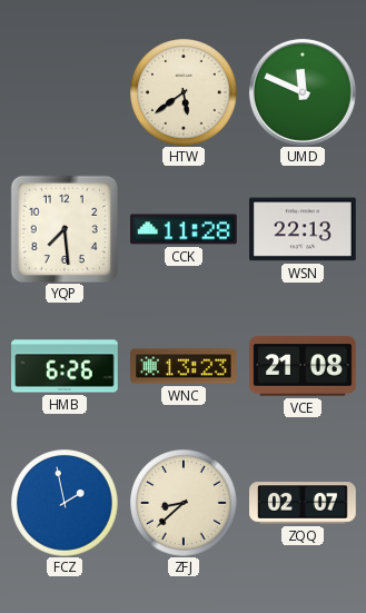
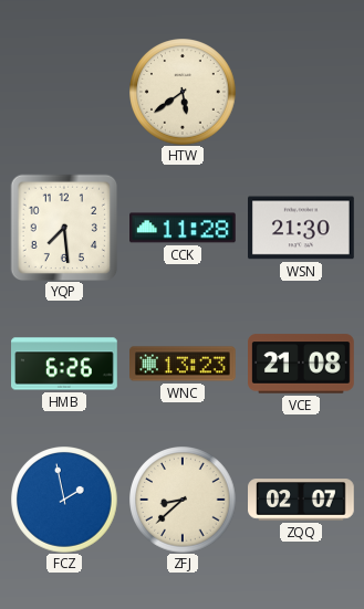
UMD: 11:49 -> none (303, 92)
WSN: 22:13 -> 21:30 (302, 228)
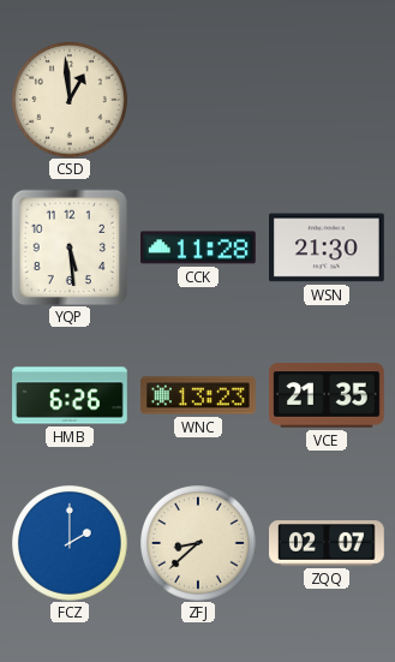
CSD: none -> 12:59 (70, 100)
HTW: 5:39 -> none (183, 92)
YQP: 7:29 -> 5:29 (70, 247)
VCE: 21:08 -> 21:35 (328, 395)
FCZ: 1:58 -> 2:00 (70, 543)
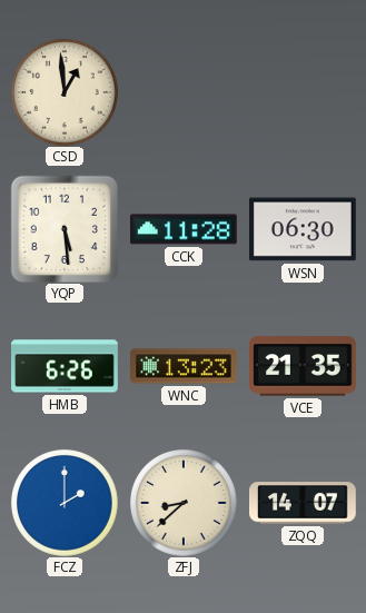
WSN: 21:30 -> 06:30 (304, 229)
ZQQ: 02:07 -> 14:07 (304, 503)
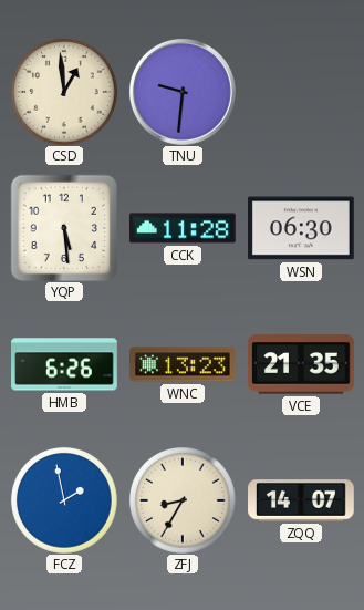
TNU: none -> 9:31 (183, 92)
FCZ: 2:00 -> 1:58 (64, 500)
ZFJ: 8:38 -> 8:35 (183, 500)
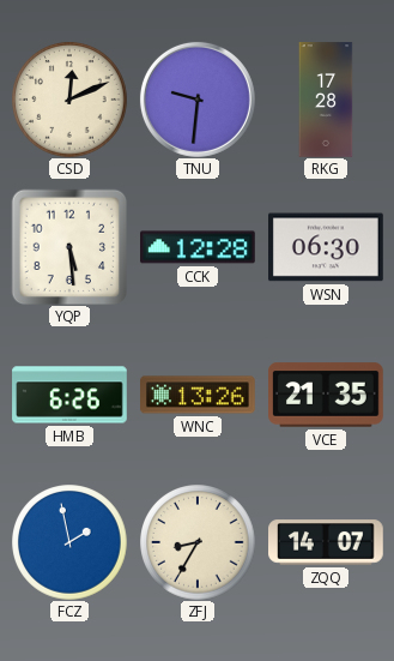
CSD: 12:59 -> 12:11 (69, 100)
RKG: none -> 17:28 (326, 100)
CCK: 11:28 -> 12:28 (199, 247)
WNC: 13:23 -> 13:26 (199, 395)
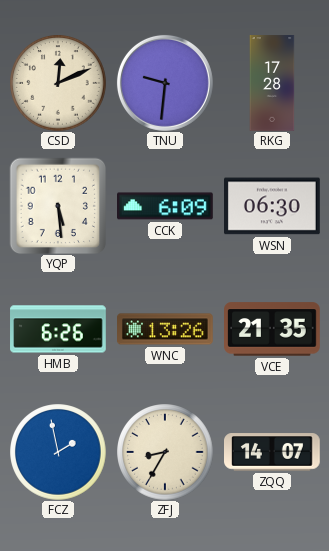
CCK: 12:28 -> 6:09 (166, 206)
